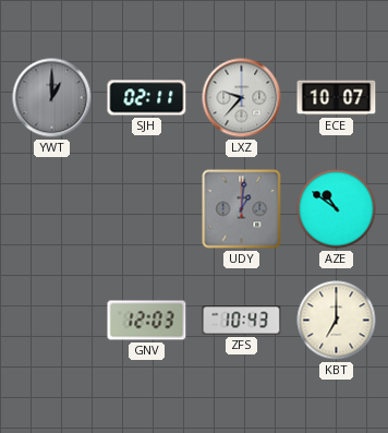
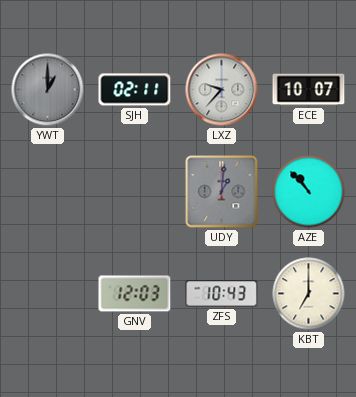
AZE: 10:51 -> 10:53 (309, 192)
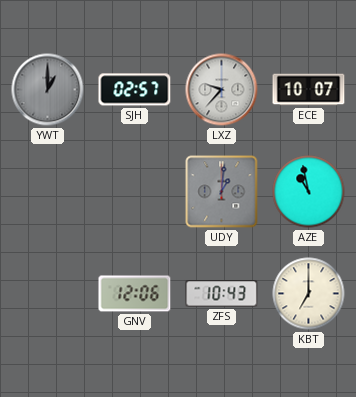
SJH: 02:11 -> 02:57 (135, 90)
AZE: 10:53 -> 10:58 (309, 192)
GNV: 12:03 -> 12:06 (135, 294)
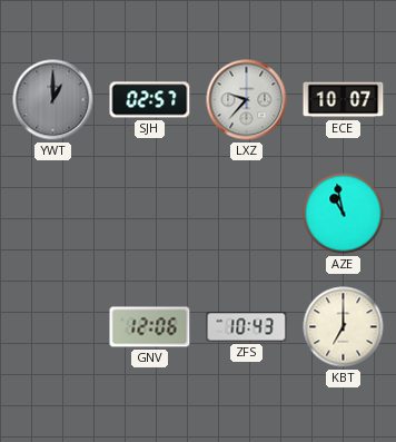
UDY: 1:01 -> none (222, 192)
